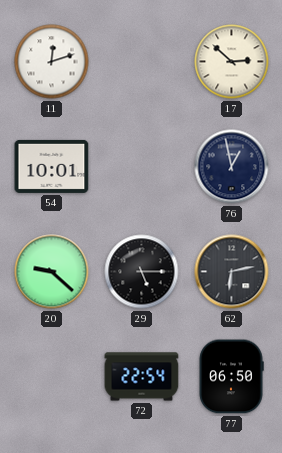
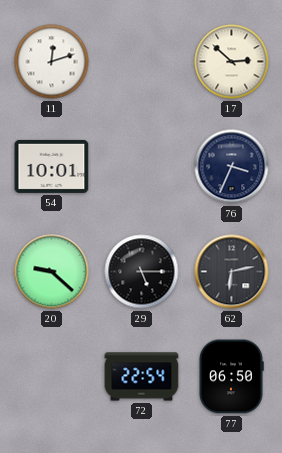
76: 12:58 -> 3:34 (232, 167)
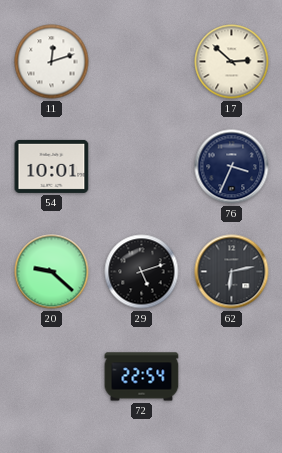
29: 5:15 -> 5:12 (142, 272)
77: 06:50 -> none (231, 377)
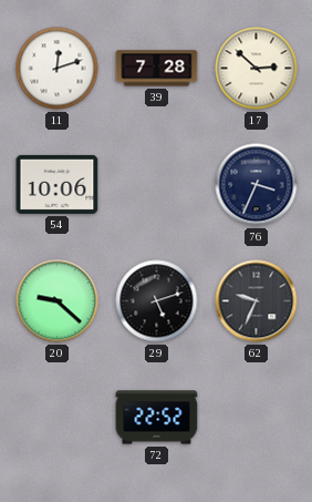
39: none -> 7:28 (157, 69)
54: 10:01 -> 10:06 (58, 184)
62: 6:13 -> 9:34 (257, 301)
72: 22:54 -> 22:52 (157, 418)
